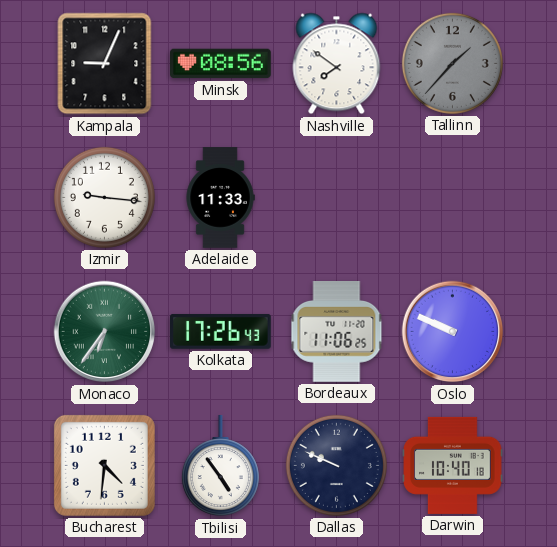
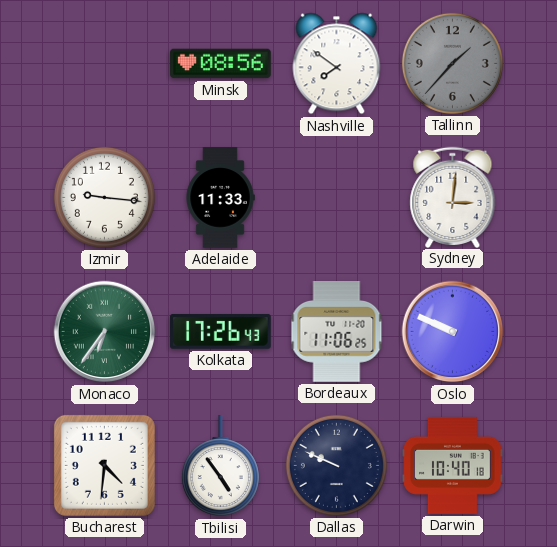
Kampala: 9:04 -> none (105, 64)
Sydney: none -> 3:01 (453, 197)
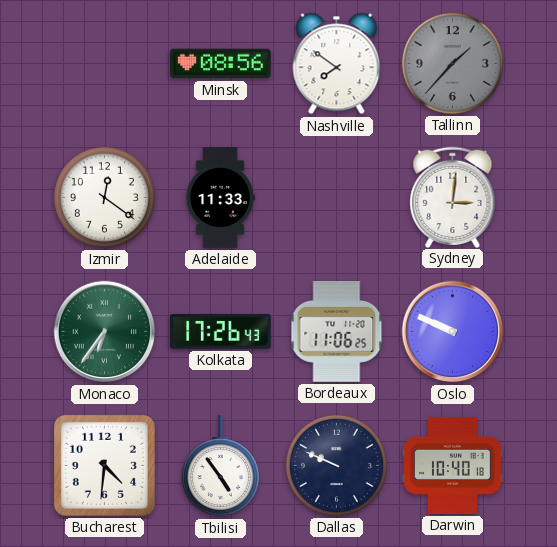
Izmir: 9:16 -> 12:21 (104, 197)
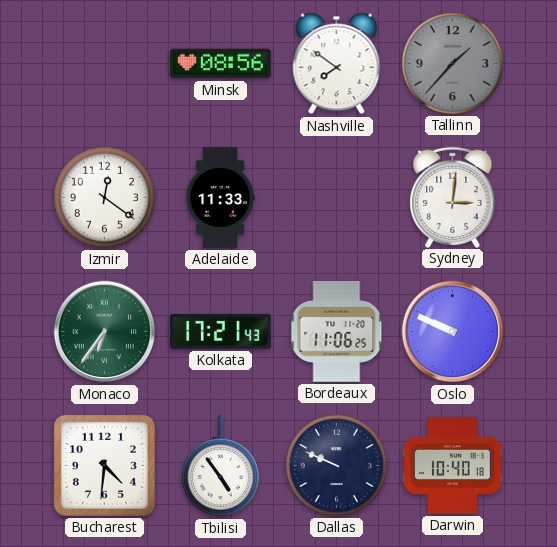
Kolkata: 17:26 -> 17:21 (221, 332)
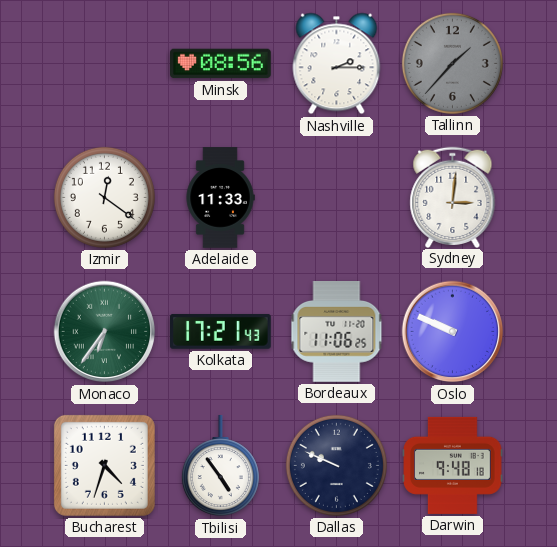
Nashville: 7:51 -> 2:15 (337, 64)
Bucharest: 4:31 -> 4:33 (104, 465)
Darwin: 10:40 -> 9:48 (453, 465)
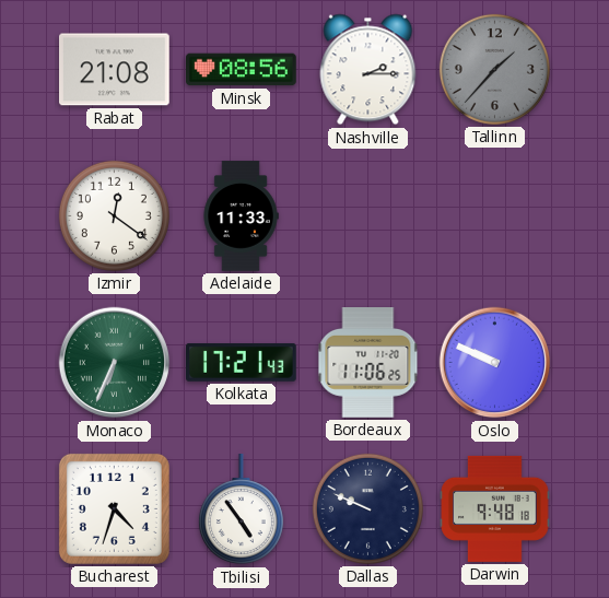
Rabat: none -> 21:08 (115, 70)
Sydney: 3:01 -> none (453, 197)
Monaco: 6:36 -> 6:34 (115, 363)
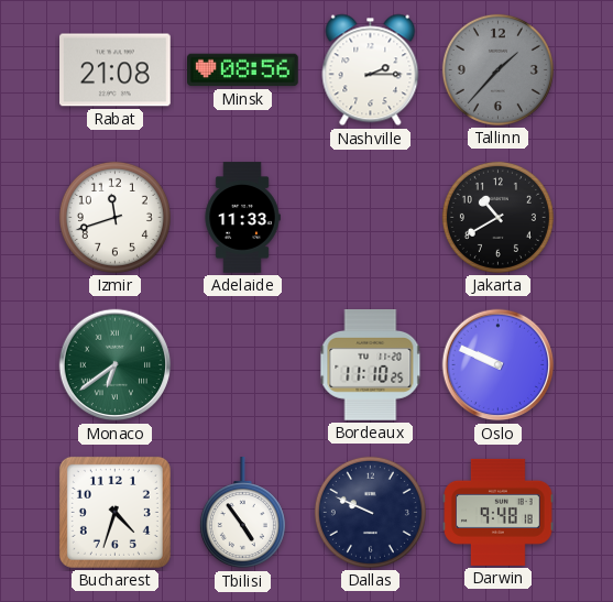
Izmir: 12:21 -> 11:42 (114, 217)
Jakarta: none -> 10:40 (497, 217)
Monaco: 6:34 -> 6:39 (116, 365)
Kolkata: 17:21 -> none (242, 363)
Bordeaux: 11:06 -> 11:10 (371, 365)
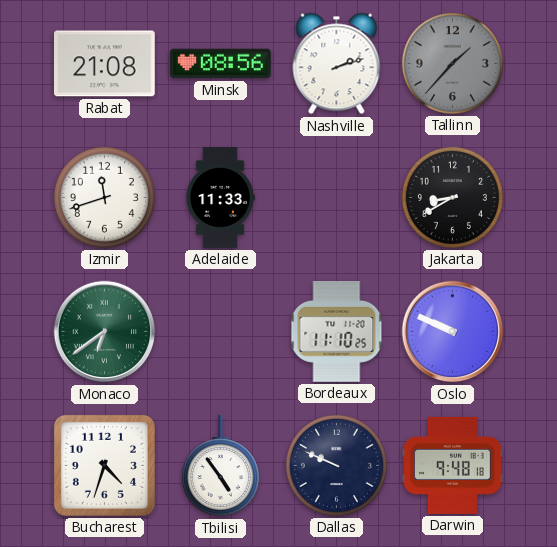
Nashville: 2:15 -> 2:12 (337, 64)
Jakarta: 10:40 -> 8:40 (452, 197)
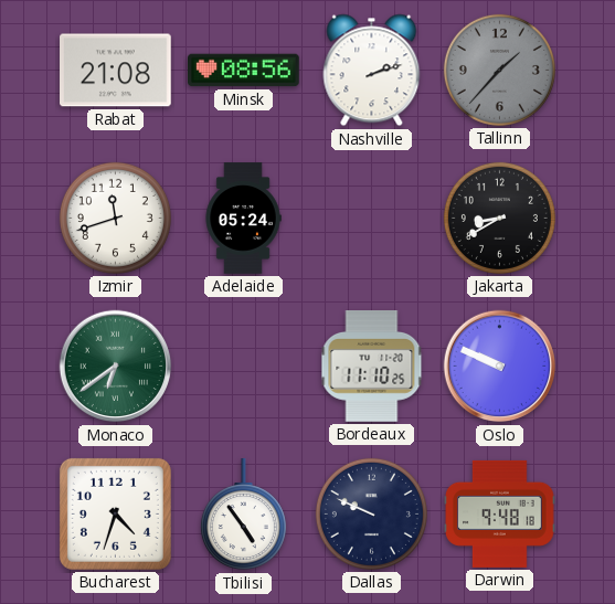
Adelaide: 11:33 -> 05:24 (243, 219)
